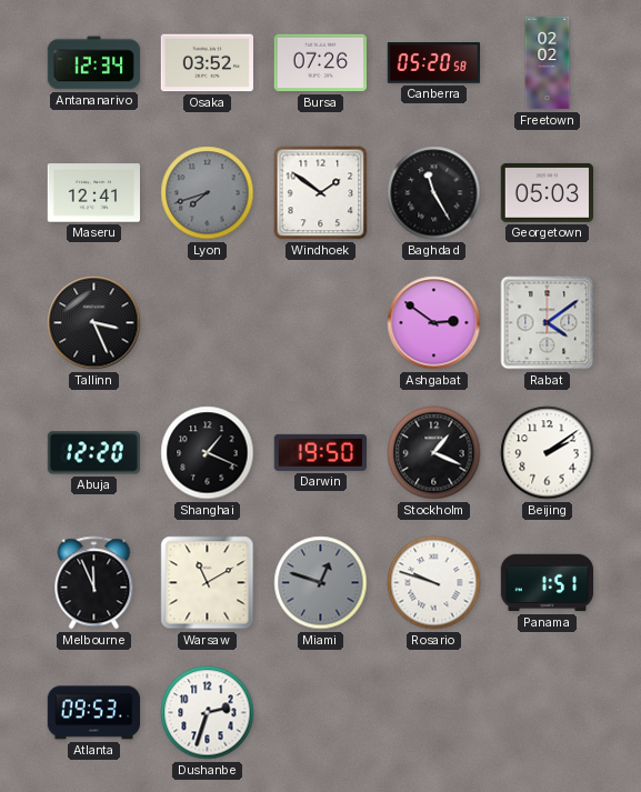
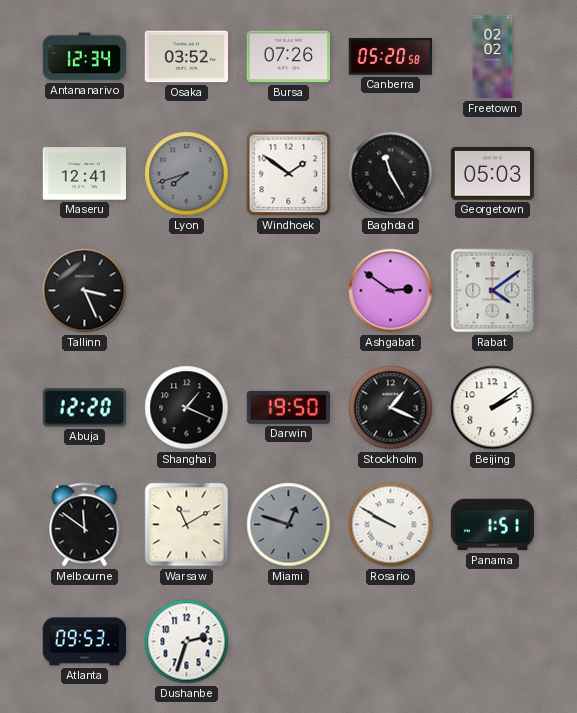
Melbourne: 11:56 -> 11:51 (85, 525)
Rosario: 9:48 -> 9:50 (391, 525)
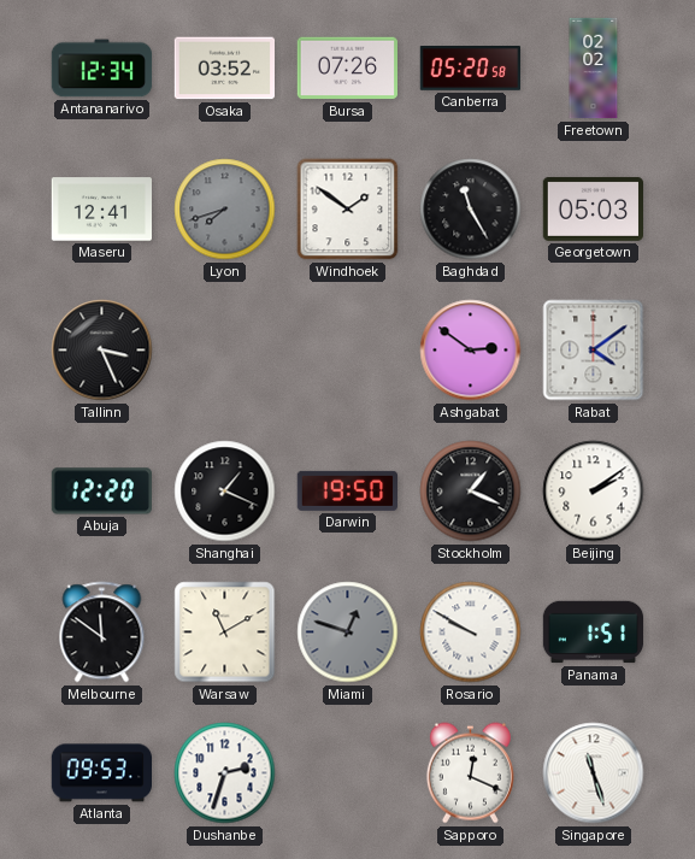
Sapporo: none -> 12:19 (470, 773)
Singapore: none -> 11:27 (594, 773)
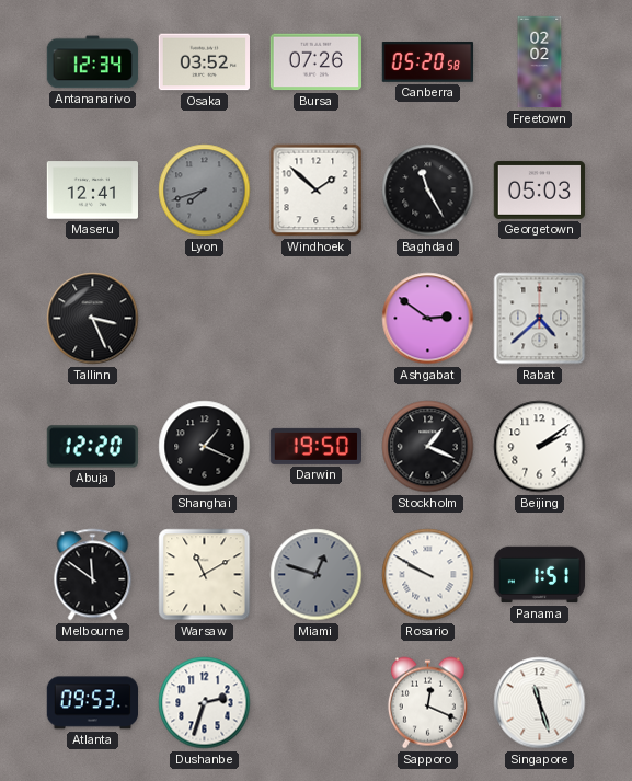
Windhoek: 1:51 -> 1:52 (317, 191)
Rabat: 4:09 -> 4:38 (540, 319)
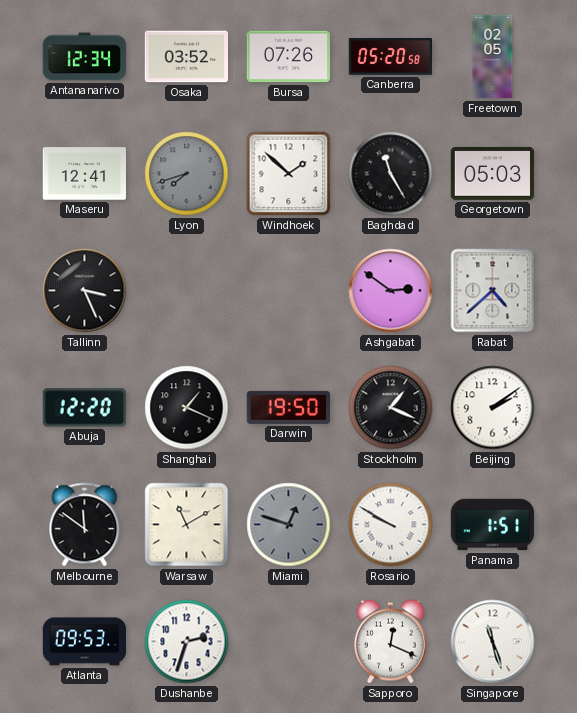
Freetown: 02:02 -> 02:05 (493, 57)
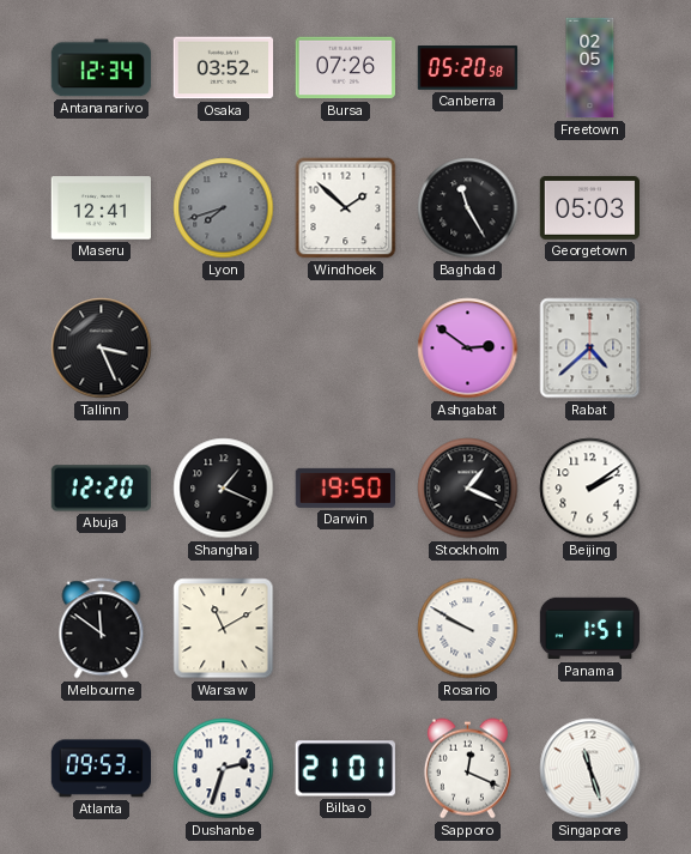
Miami: 12:48 -> none (289, 525)
Bilbao: none -> 21:01 (345, 769)
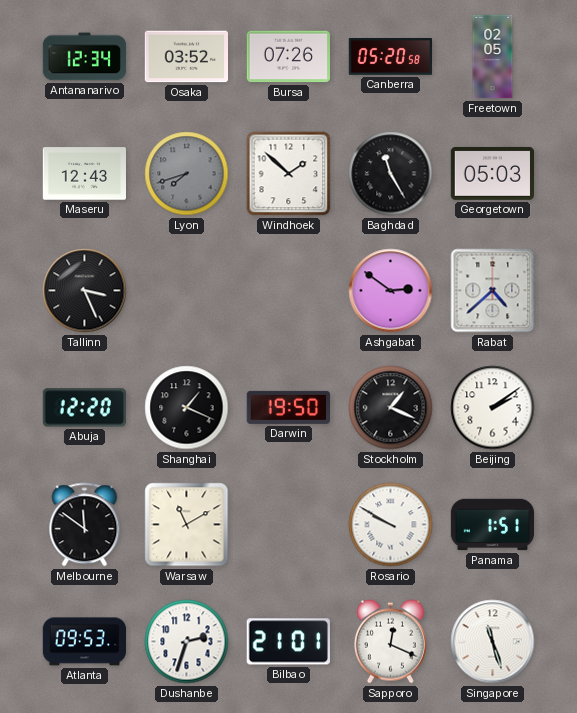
Maseru: 12:41 -> 12:43 (84, 174)
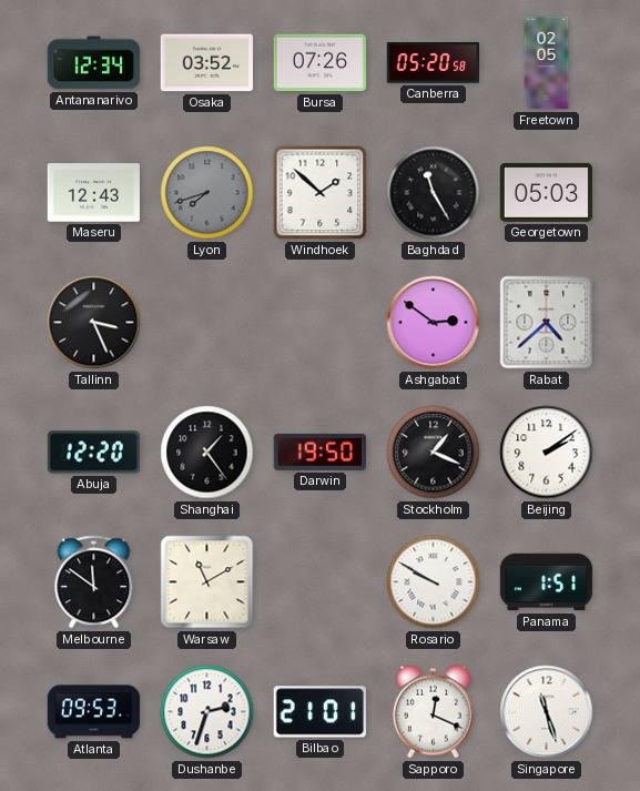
Shanghai: 1:19 -> 1:24 (207, 453)
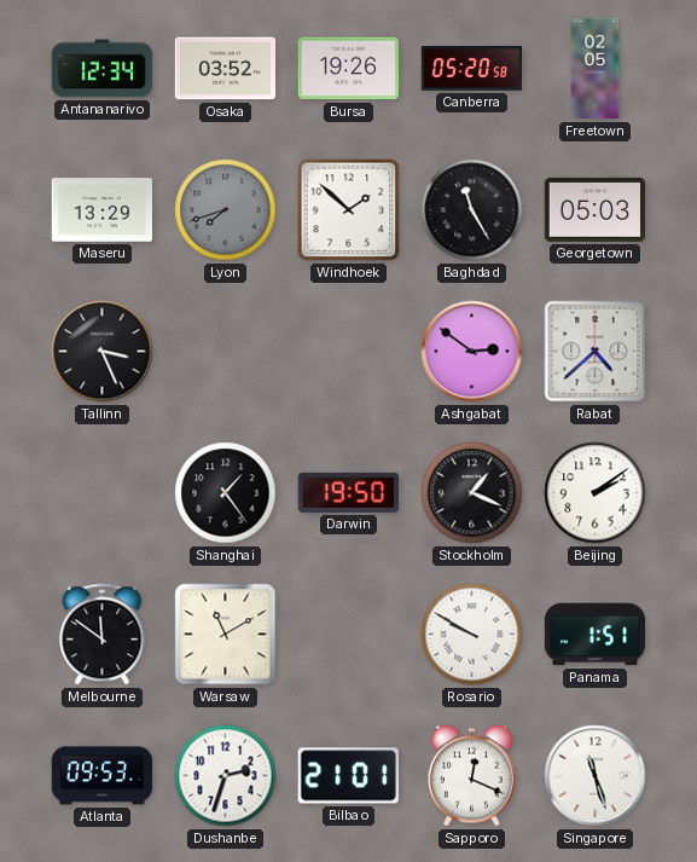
Bursa: 07:26 -> 19:26 (348, 69)
Maseru: 12:43 -> 13:29 (101, 210)
Abuja: 12:20 -> none (93, 453)
